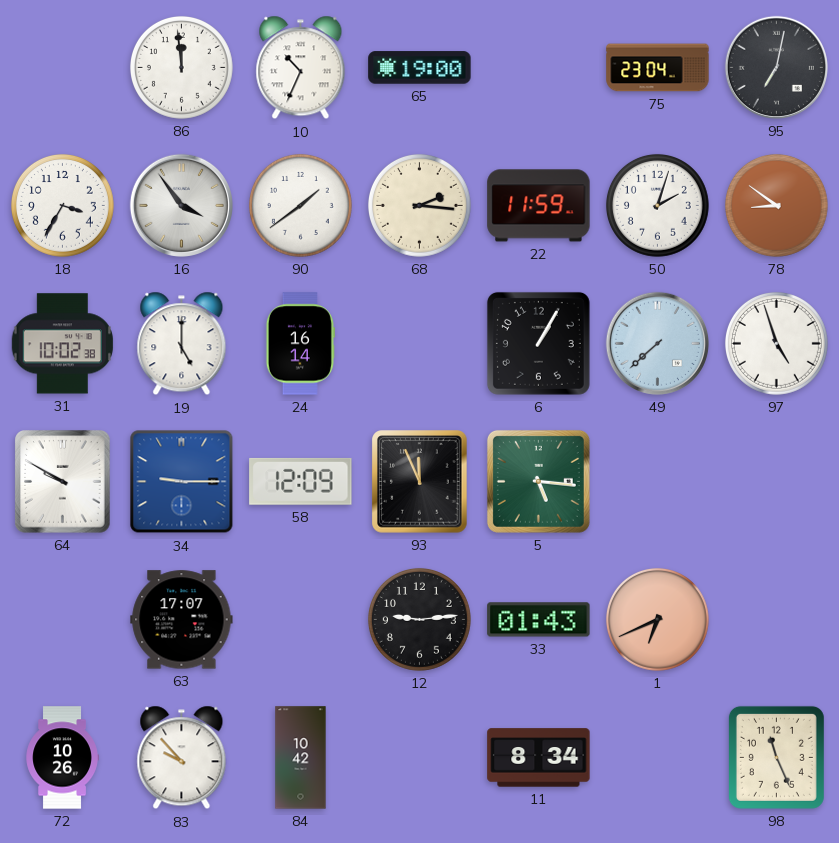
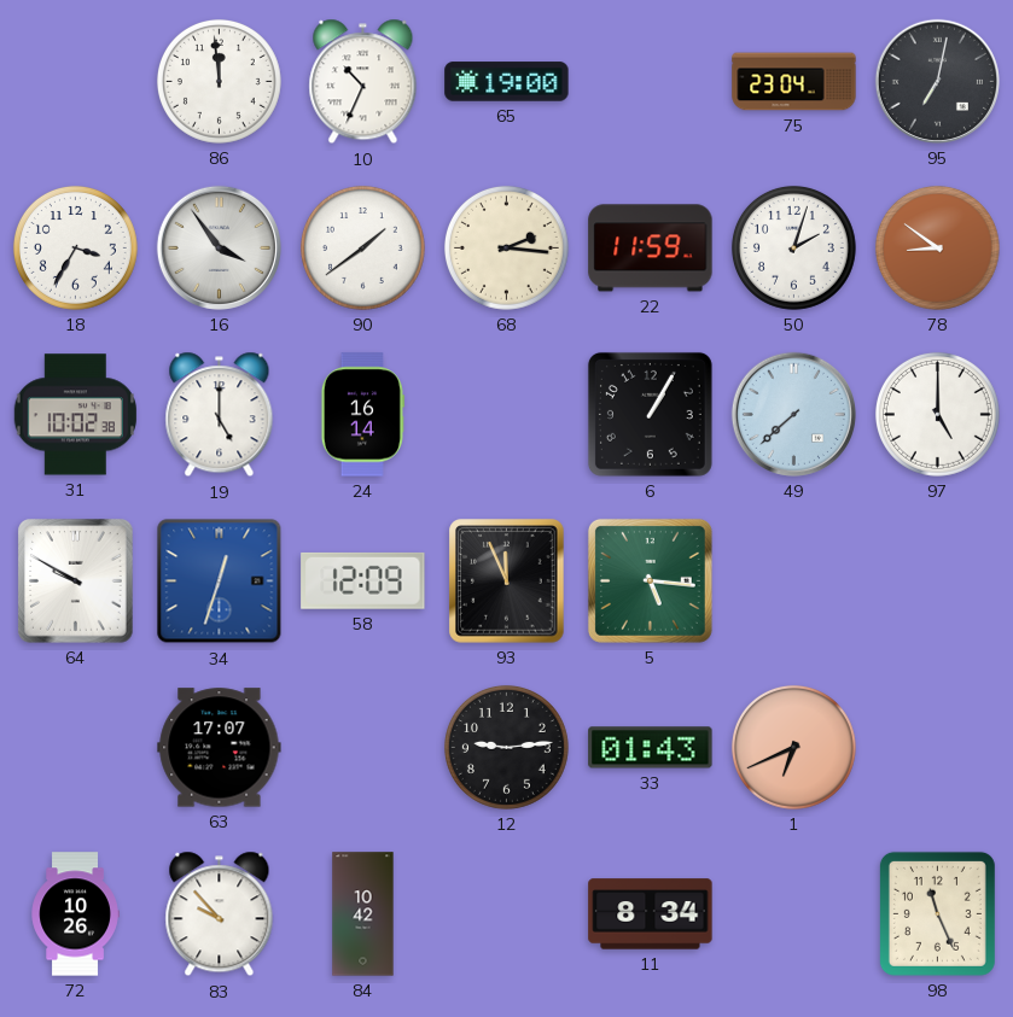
97: 4:57 -> 5:00 (937, 414)
34: 9:15 -> 12:33 (220, 581)
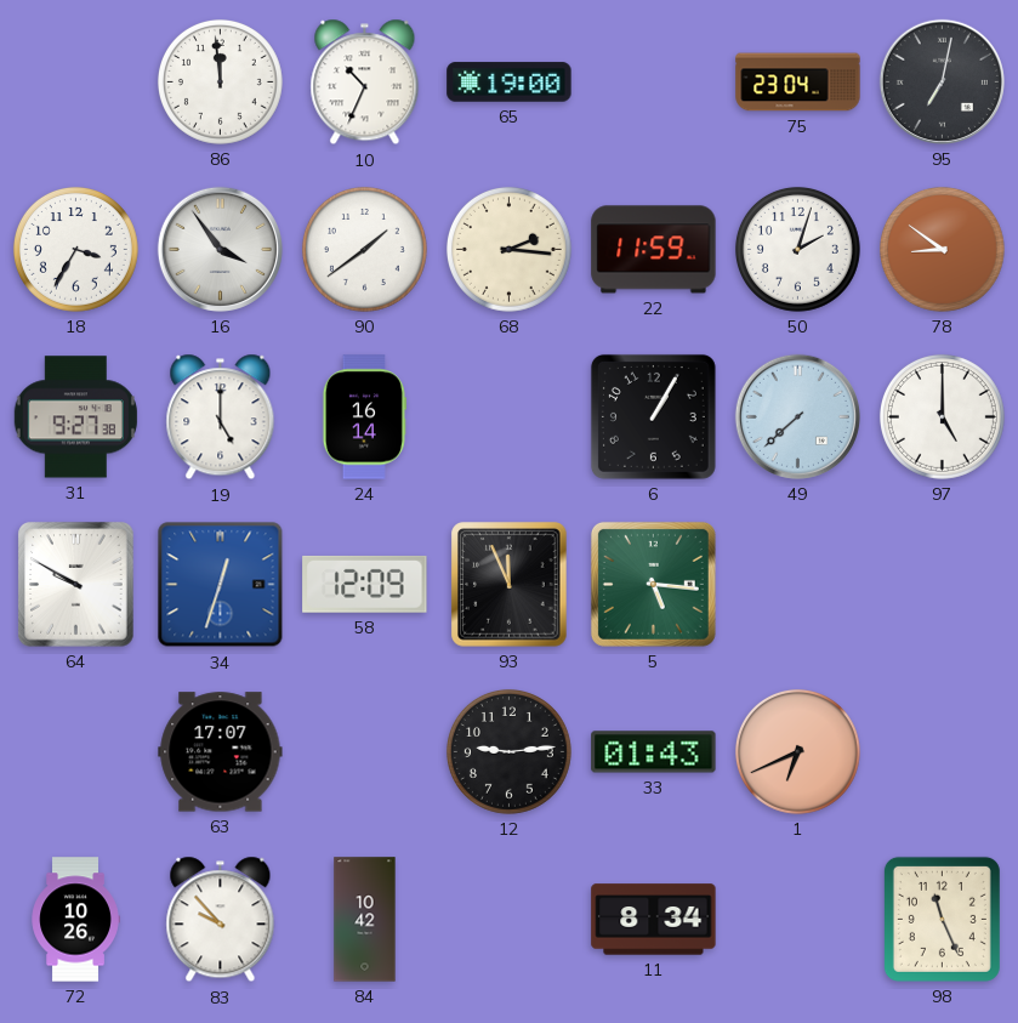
31: 10:02 -> 9:27 (75, 417)
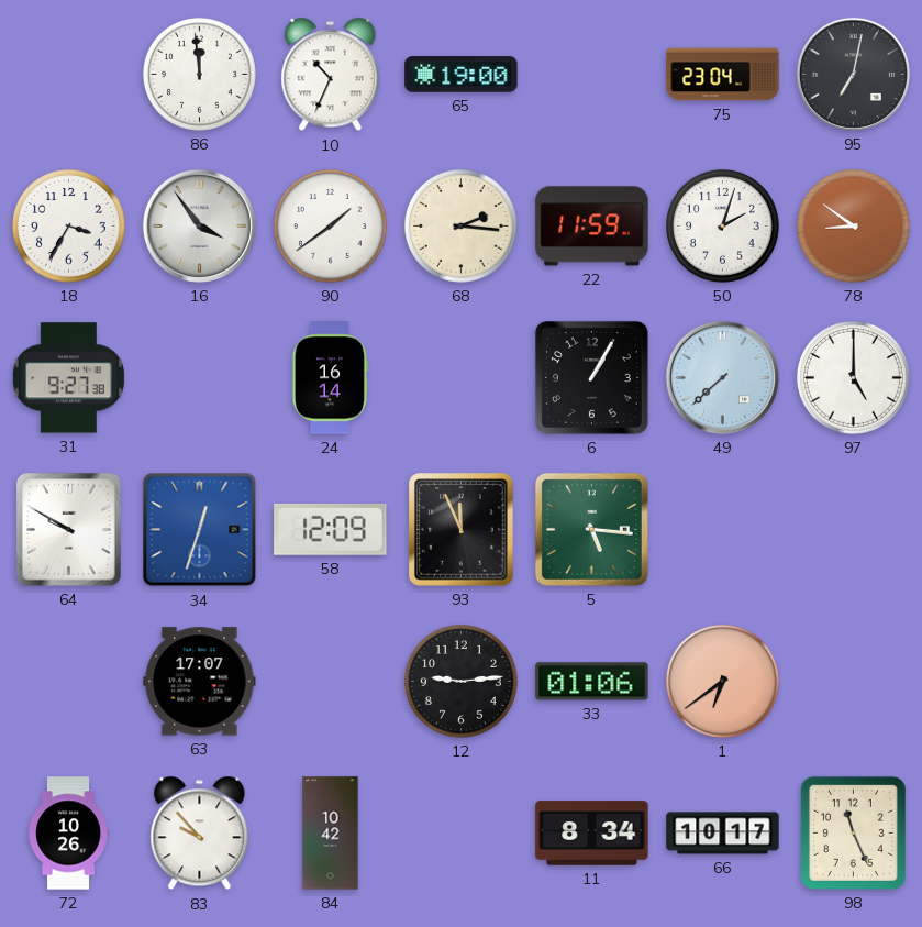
19: 5:00 -> none (221, 417)
33: 01:43 -> 01:06 (592, 682)
1: 6:41 -> 6:39 (722, 681)
66: none -> 10:17 (723, 834)
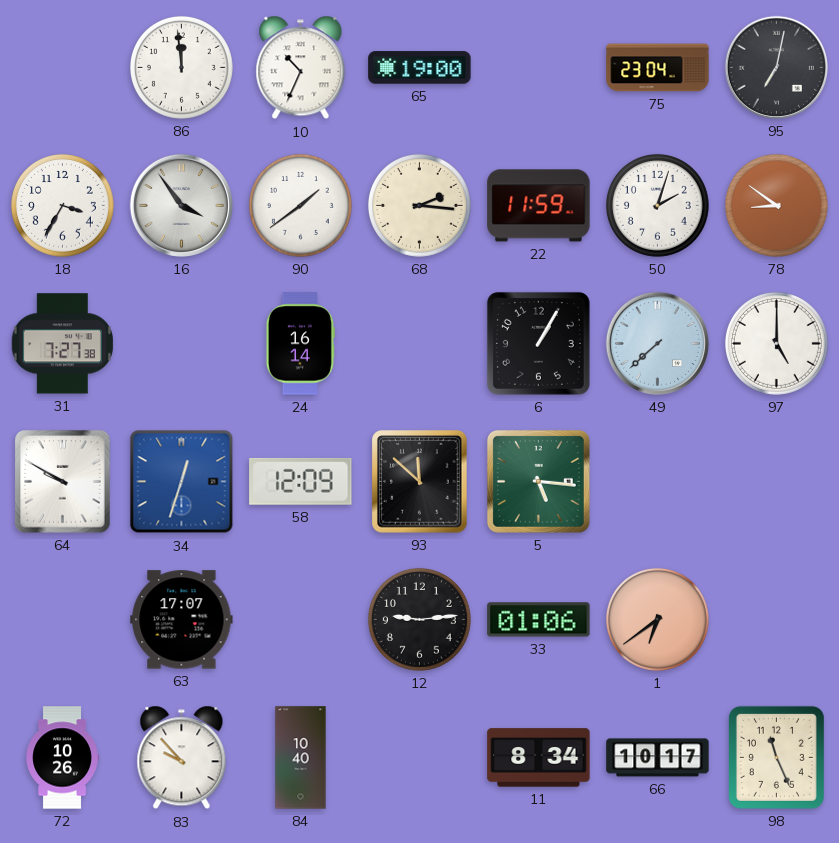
31: 9:27 -> 7:27 (62, 344)
93: 11:56 -> 11:52 (420, 482)
84: 10:42 -> 10:40 (301, 758)
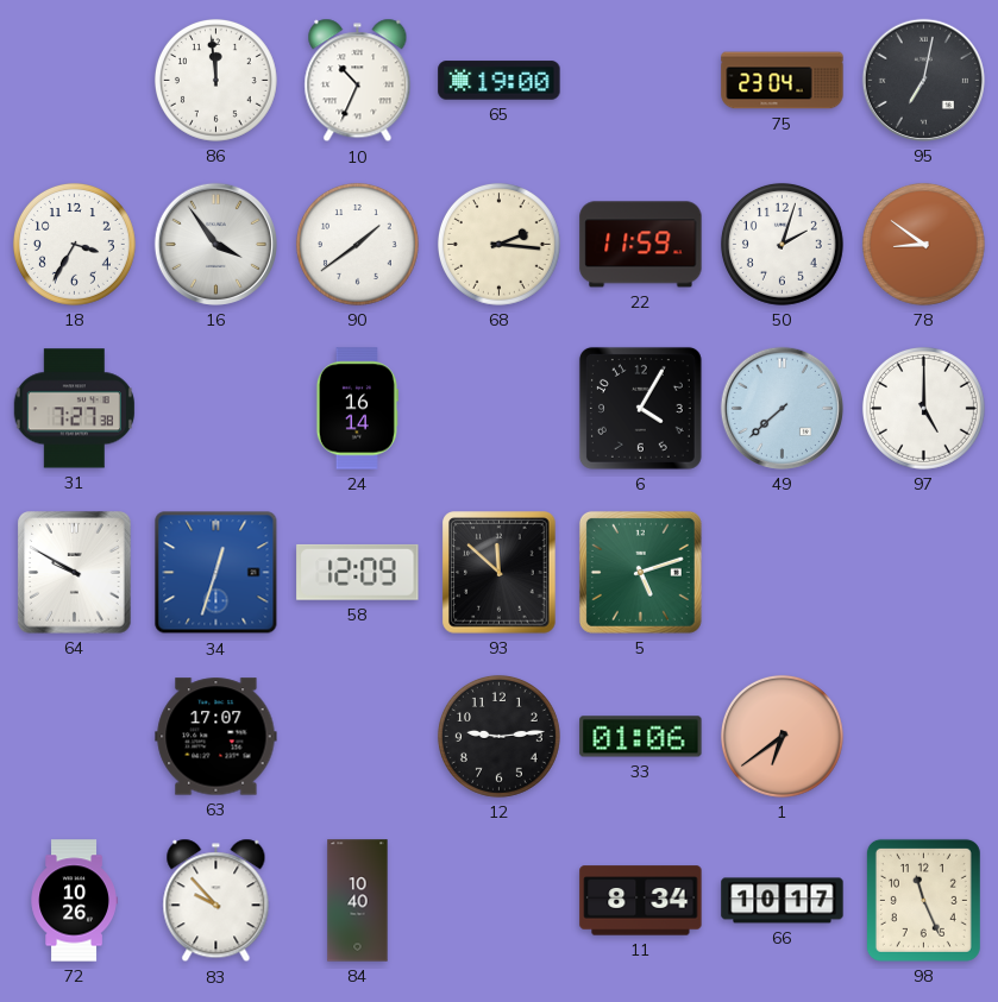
6: 1:05 -> 4:05 (640, 408)
5: 5:16 -> 5:12 (640, 572)
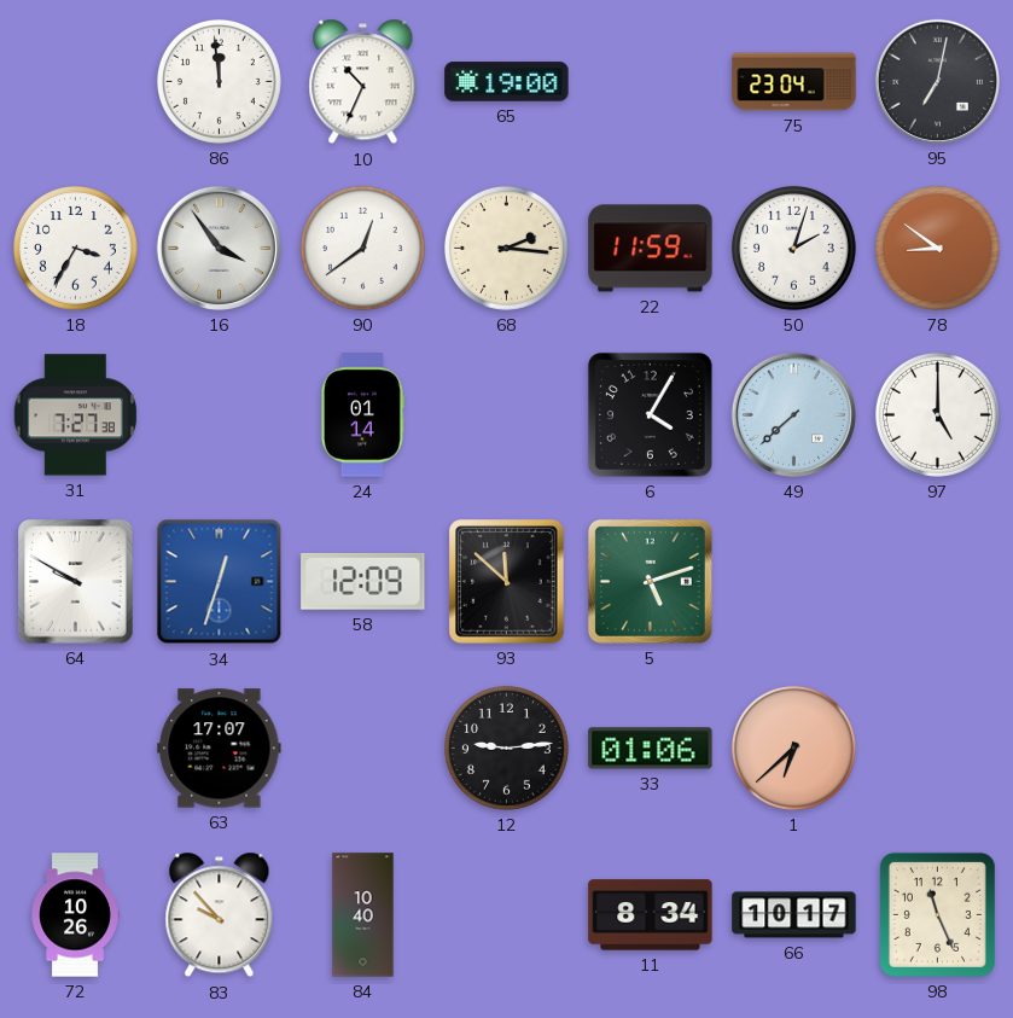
90: 1:39 -> 12:39 (362, 248)
24: 16:14 -> 01:14 (362, 415)
1: 6:39 -> 6:38 (793, 747)
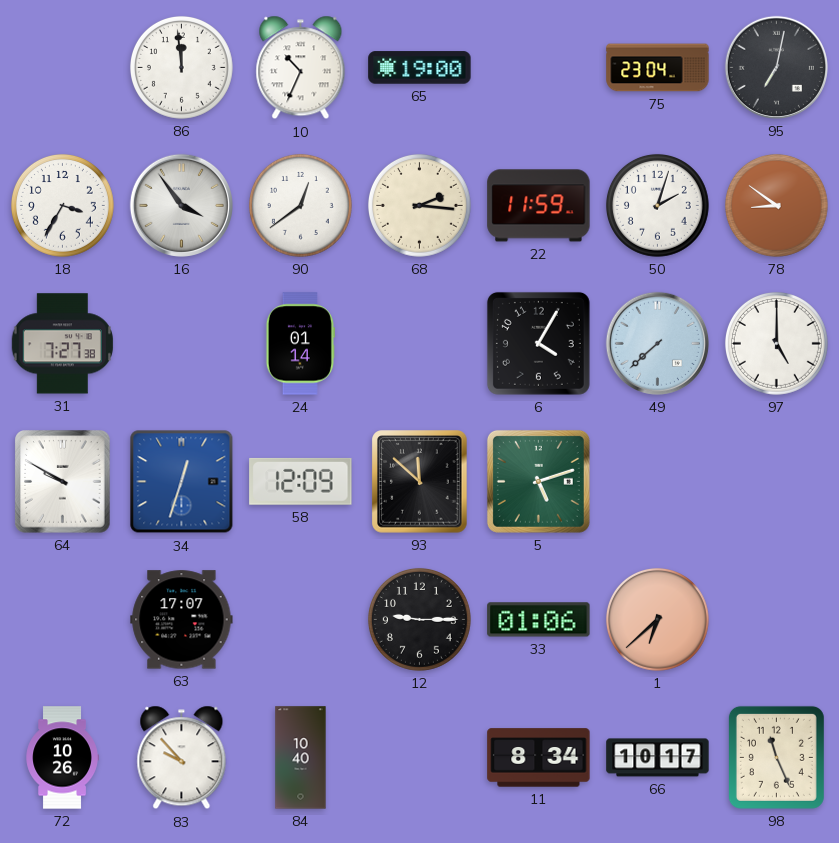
12: 9:14 -> 9:15 (419, 619)
